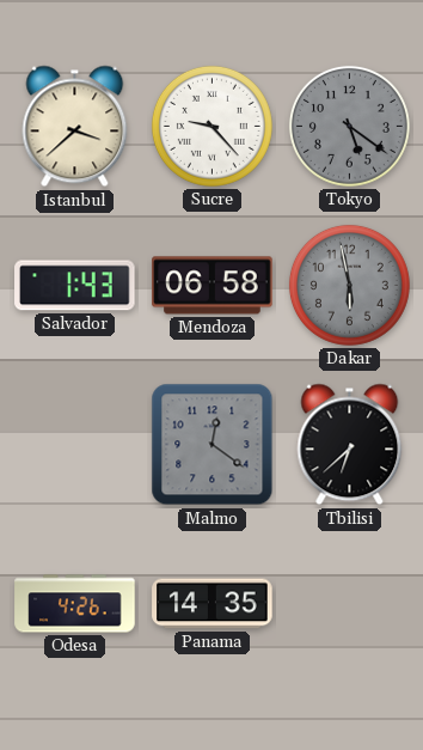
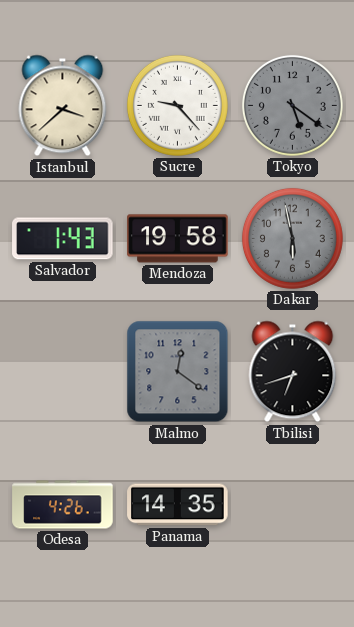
Mendoza: 06:58 -> 19:58 (178, 239)
Tbilisi: 6:38 -> 6:42 (293, 372)
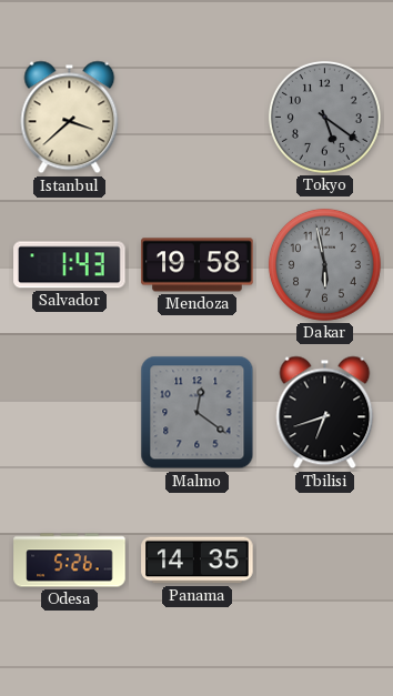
Sucre: 9:23 -> none (177, 105)
Odesa: 4:26 -> 5:26 (70, 561)
